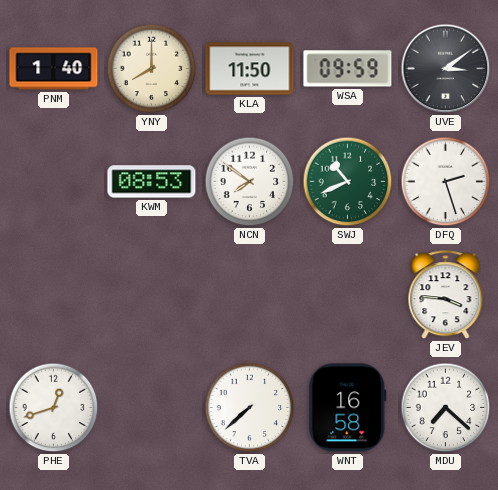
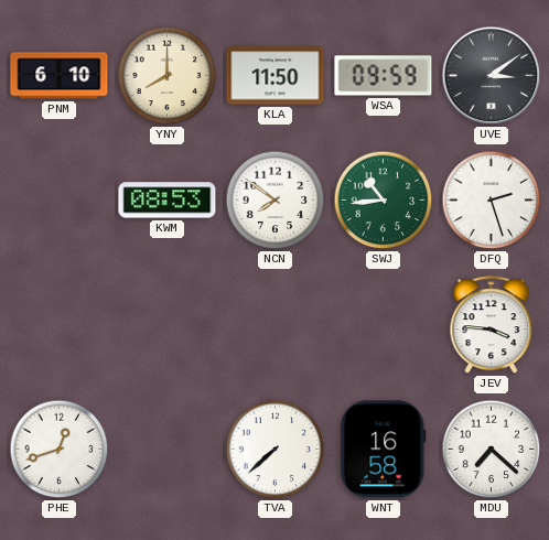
PNM: 1:40 -> 6:10 (60, 76)
SWJ: 10:41 -> 10:44 (384, 201)
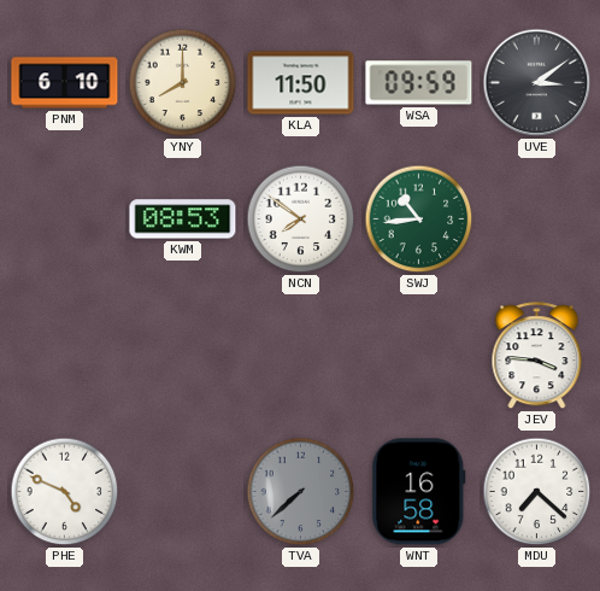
DFQ: 2:27 -> none (492, 201)
PHE: 12:42 -> 4:49 (65, 492)
TVA dial: white -> grey (301, 492)
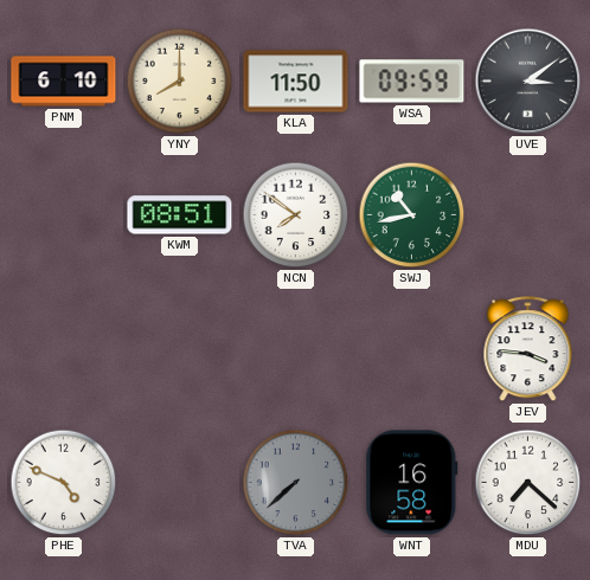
KWM: 08:53 -> 08:51 (180, 215)
SWJ: 10:44 -> 10:43 (412, 215)
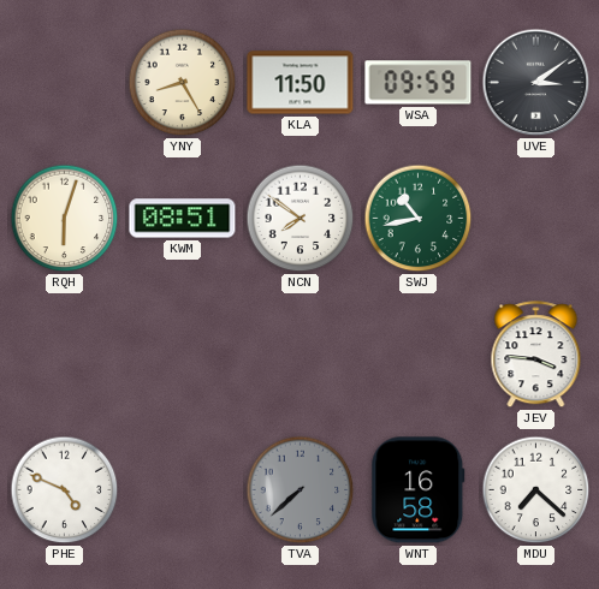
PNM: 6:10 -> none (64, 82)
YNY: 8:00 -> 8:25 (183, 83)
RQH: none -> 6:03 (65, 219)
